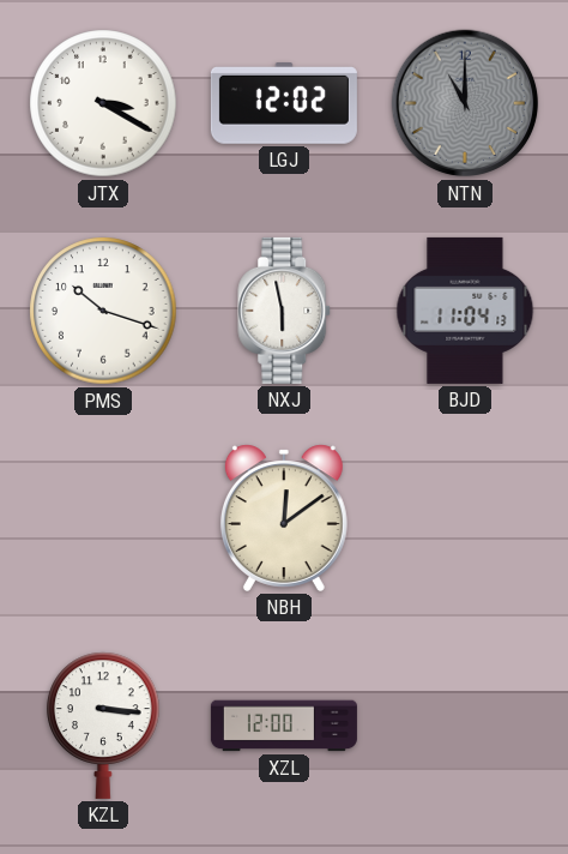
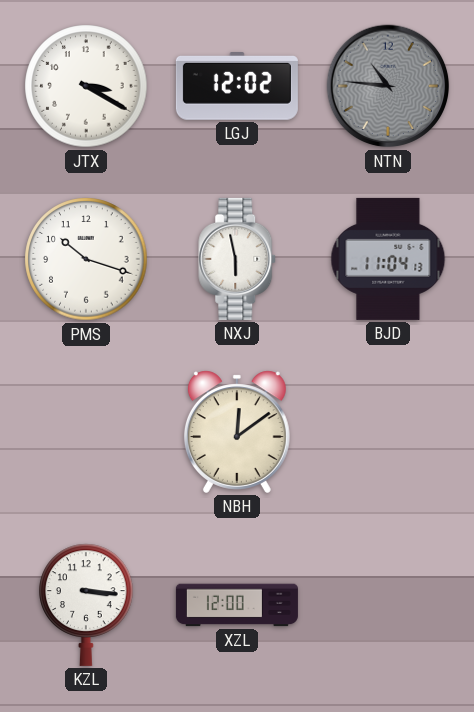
NTN: 11:00 -> 10:46 (388, 86)
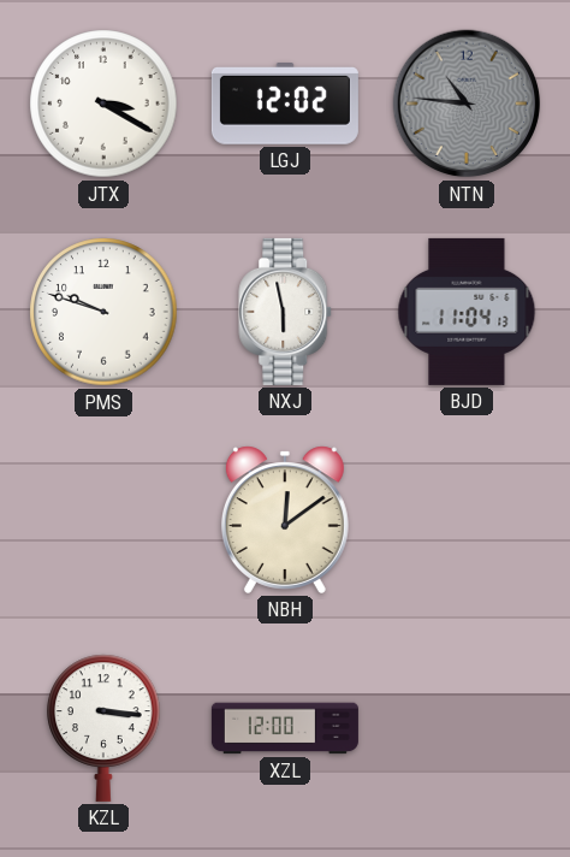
PMS: 10:18 -> 9:48 (103, 312)
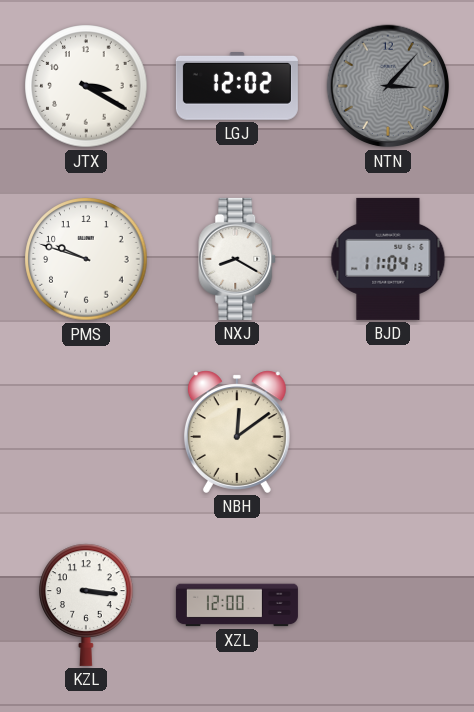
NTN: 10:46 -> 3:07 (388, 86)
NXJ: 5:58 -> 8:20 (238, 259)
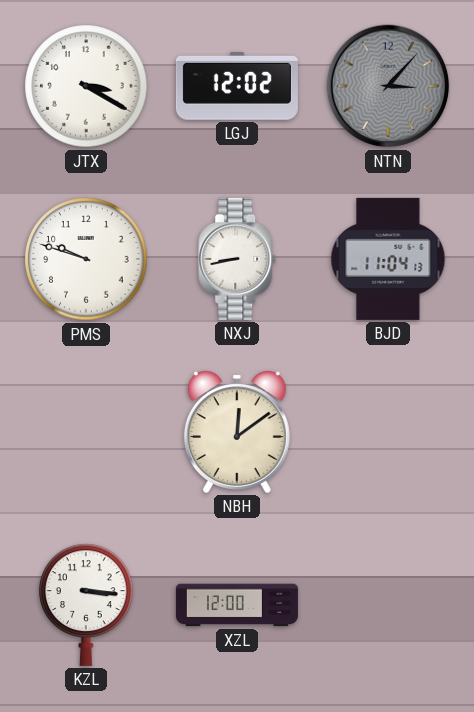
NXJ: 8:20 -> 8:43 (238, 259)
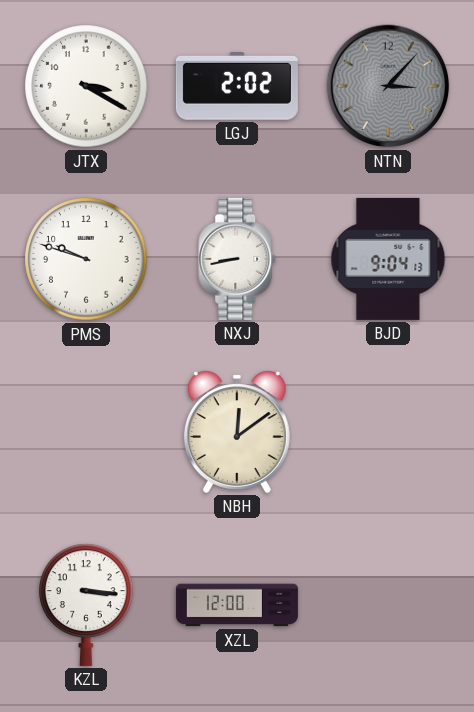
LGJ: 12:02 -> 2:02 (237, 87)
BJD: 11:04 -> 9:04 (388, 259)
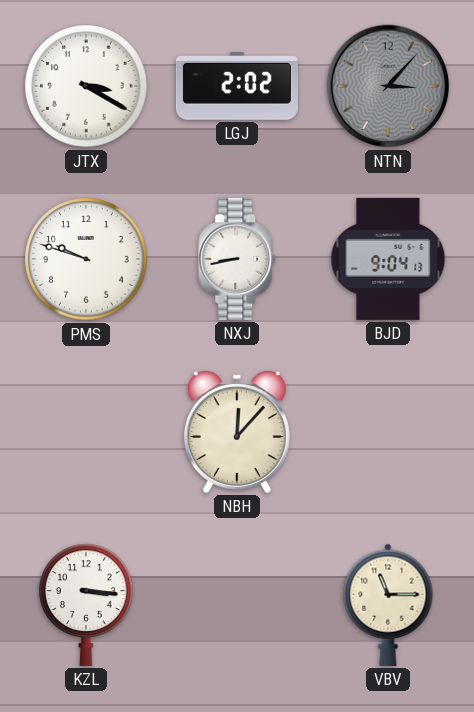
NBH: 12:09 -> 12:07 (237, 432)
XZL: 12:00 -> none (237, 605)
VBV: none -> 11:15 (388, 605)
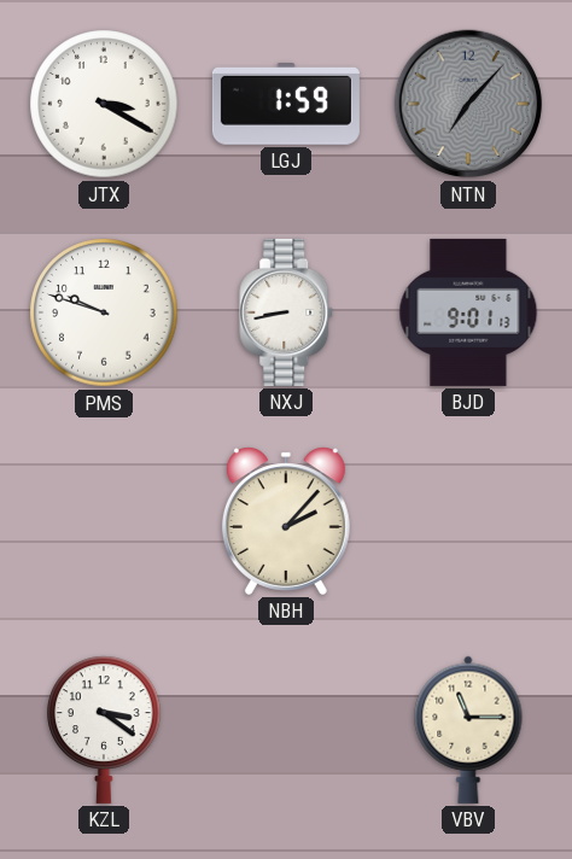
LGJ: 2:02 -> 1:59 (286, 105)
NTN: 3:07 -> 7:07 (468, 104)
BJD: 9:04 -> 9:01 (468, 312)
NBH: 12:07 -> 2:07 (286, 521)
KZL: 3:16 -> 3:21 (104, 730)
